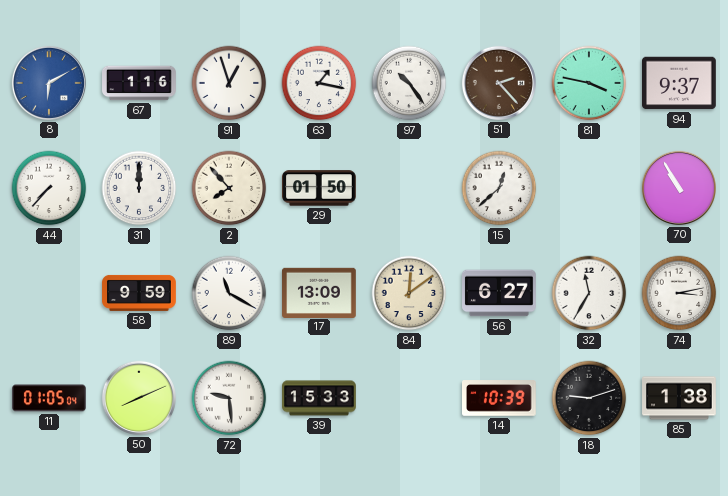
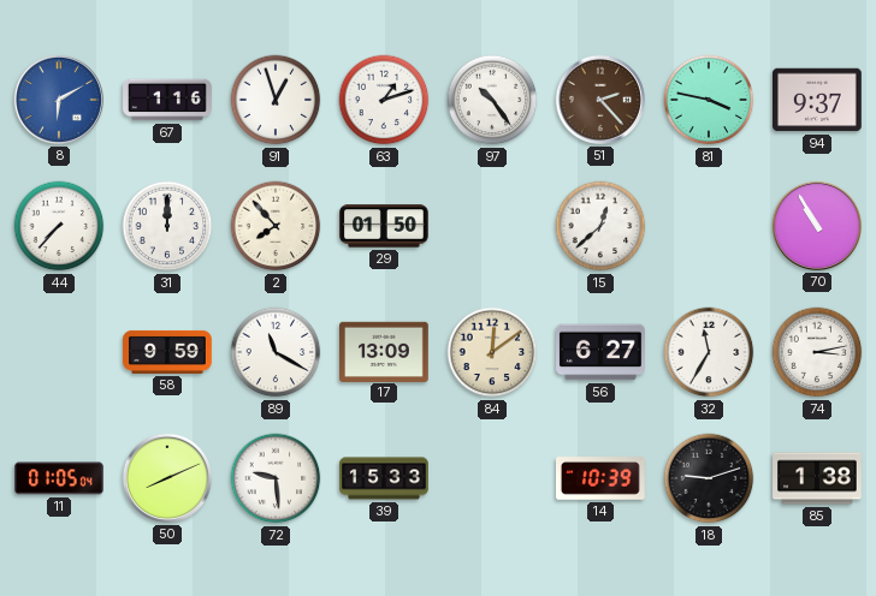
63: 1:17 -> 1:12 (384, 100)
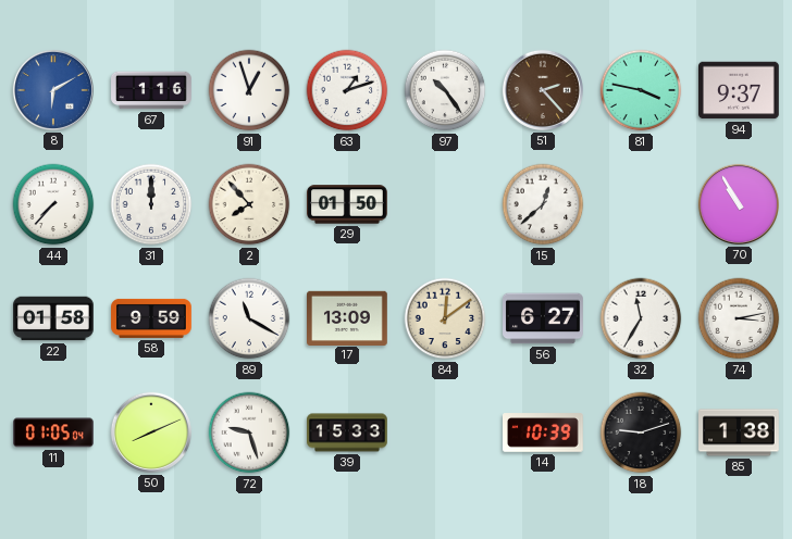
22: none -> 01:58 (54, 318)
72: 9:29 -> 9:27 (249, 433)
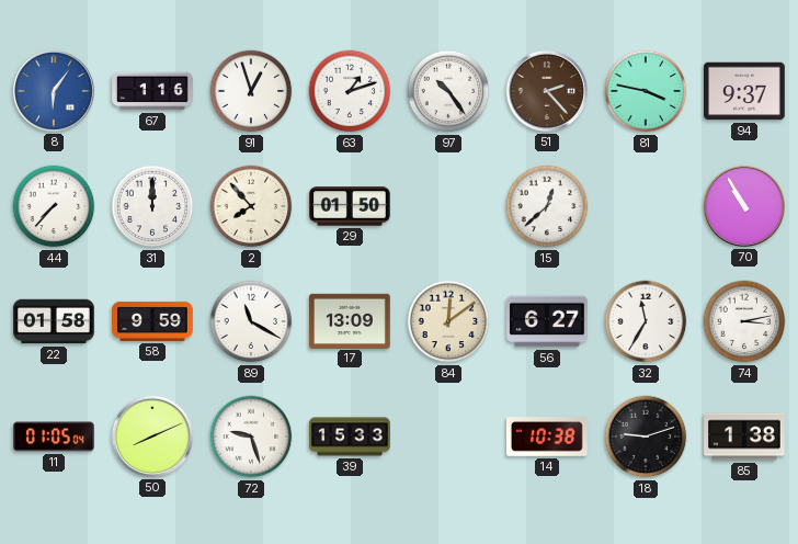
8: 6:10 -> 6:06 (54, 91)
14: 10:39 -> 10:38 (548, 437)
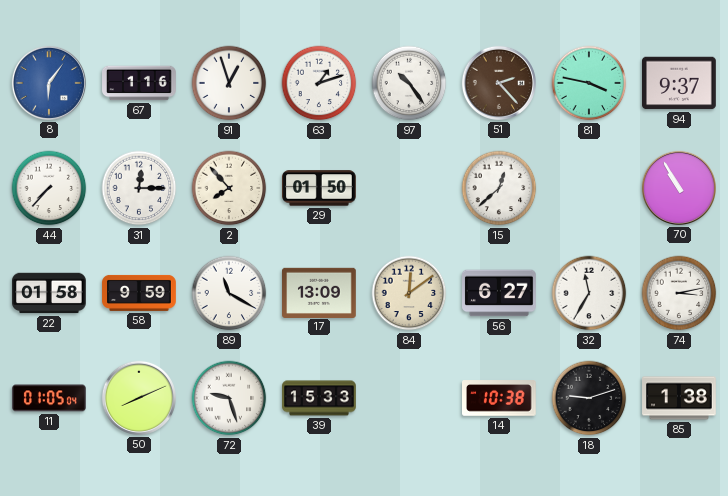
31: 12:00 -> 12:15 (139, 188)
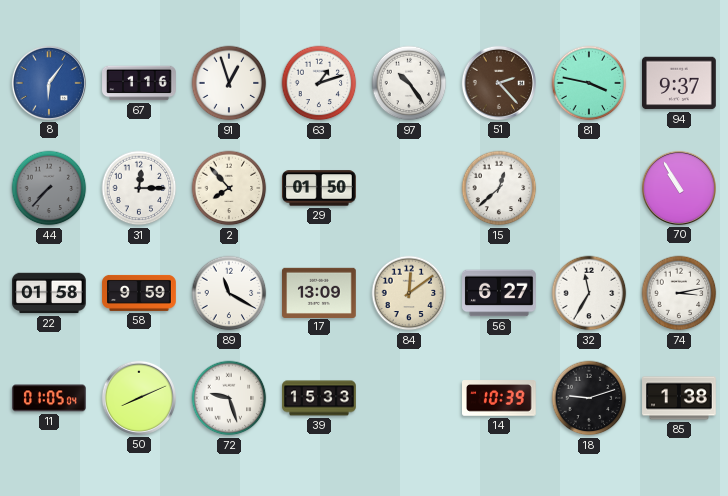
44 dial: white -> grey (49, 188)
14: 10:38 -> 10:39 (500, 398)
